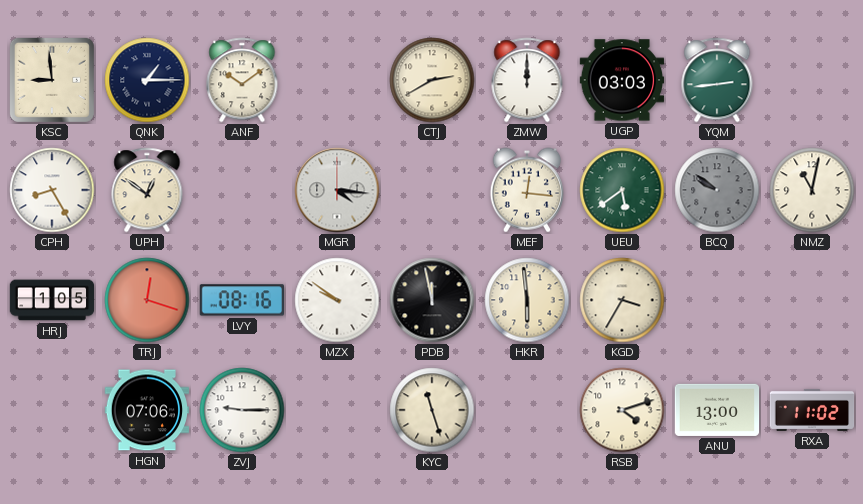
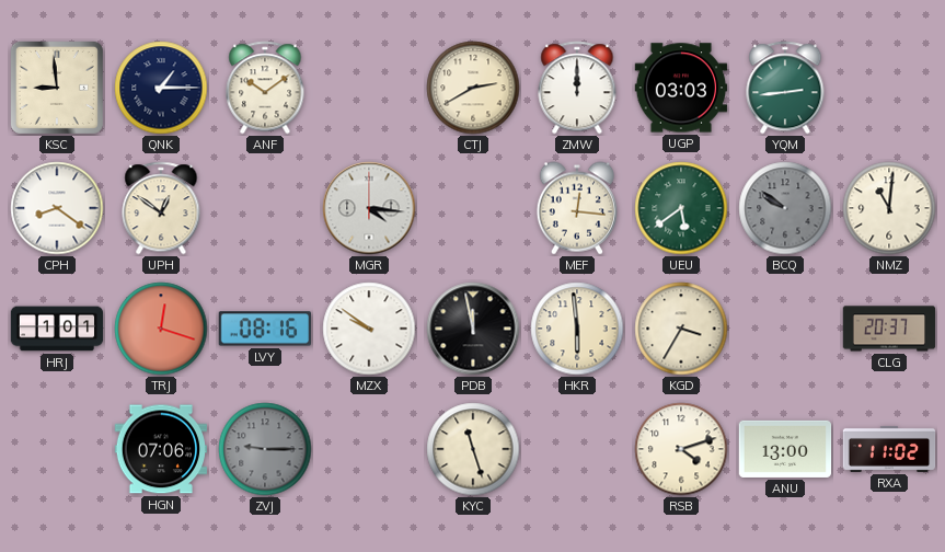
CPH: 8:25 -> 8:21 (57, 208)
NMZ: 11:02 -> 11:01 (889, 208)
HRJ: 1:05 -> 1:01 (57, 329)
CLG: none -> 20:37 (889, 329)
ZVJ dial: white -> grey (265, 449)
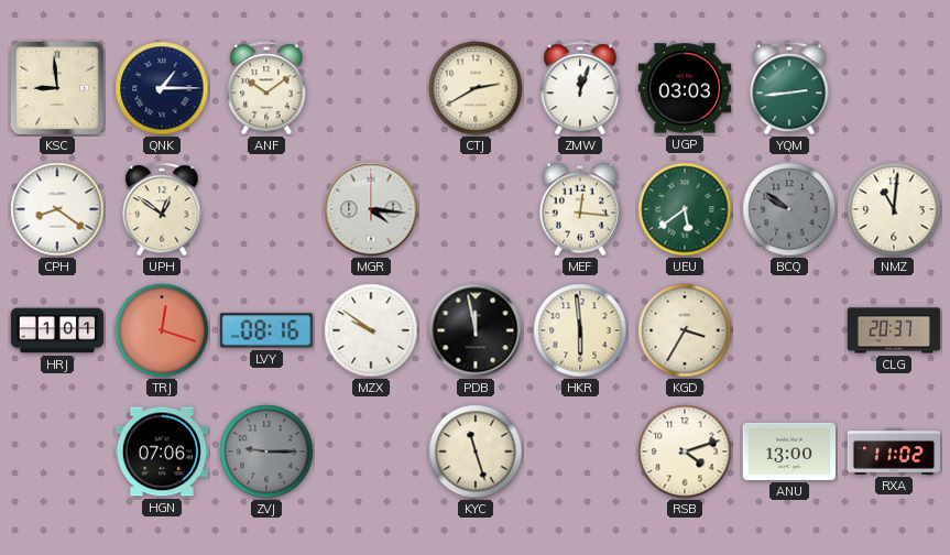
ZMW: 12:00 -> 12:03 (580, 88)
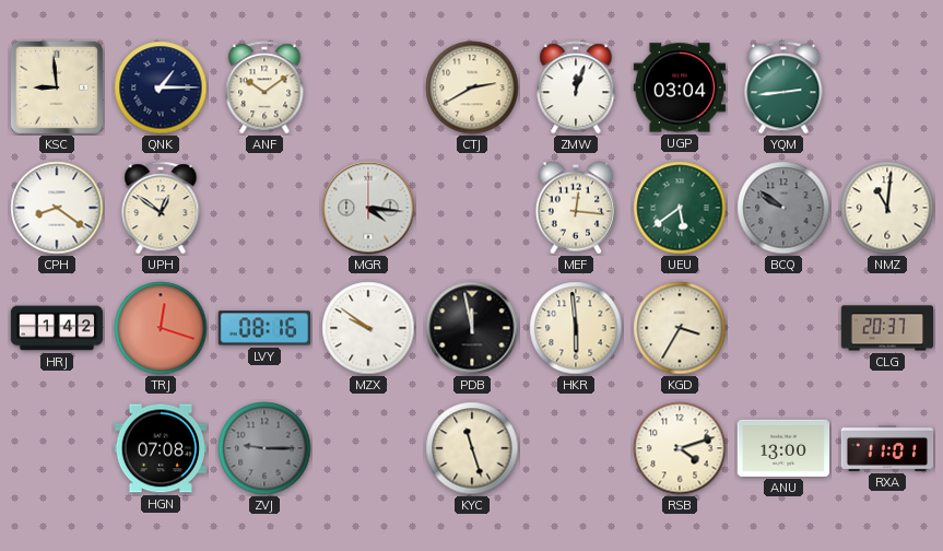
UGP: 03:03 -> 03:04 (680, 87)
HRJ: 1:01 -> 1:42 (57, 328)
HGN: 07:06 -> 07:08 (160, 448)
RXA: 11:02 -> 11:01 (887, 448)
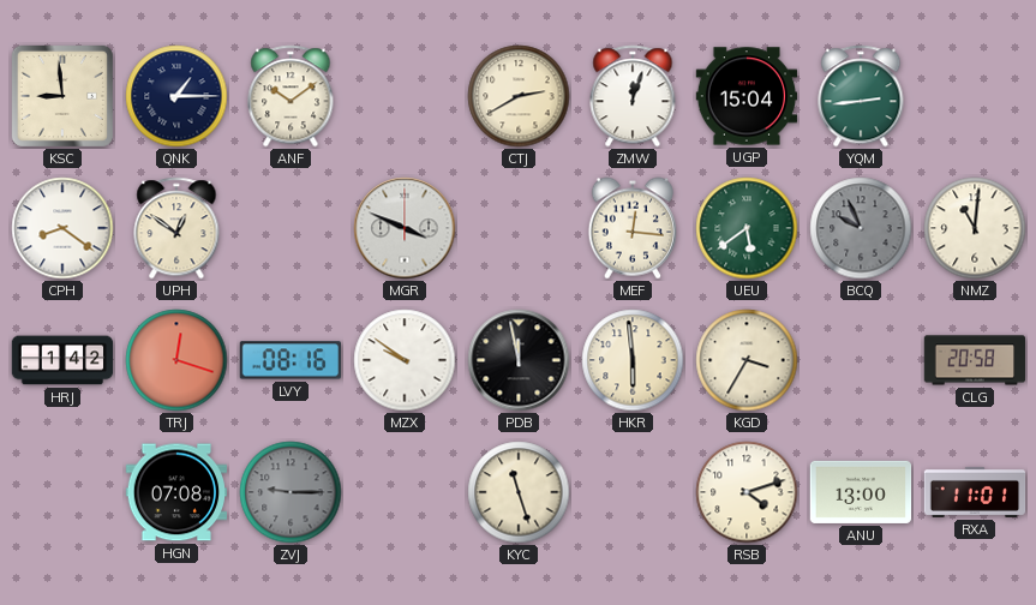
UGP: 03:04 -> 15:04 (747, 96)
MGR: 4:16 -> 3:49 (405, 228)
BCQ: 9:51 -> 9:56 (861, 228)
CLG: 20:37 -> 20:58 (975, 360)
